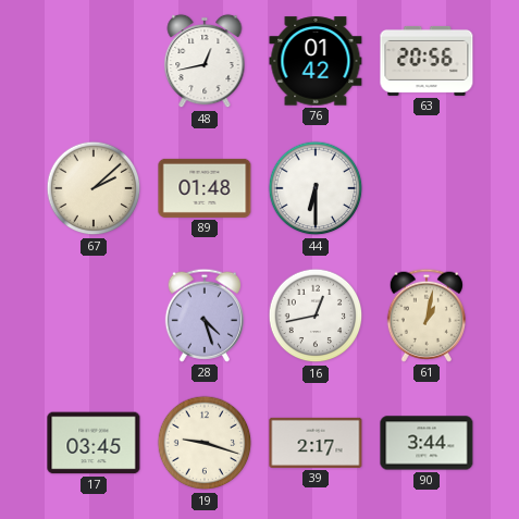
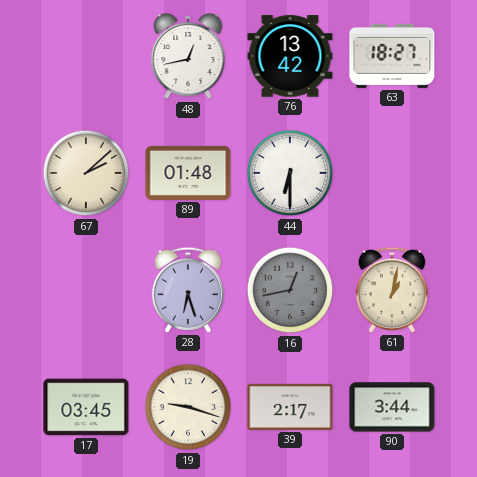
76: 01:42 -> 13:42 (290, 56)
63: 20:56 -> 18:27 (392, 56)
28: 4:27 -> 6:27 (188, 290)
16 dial: white -> grey (290, 290)
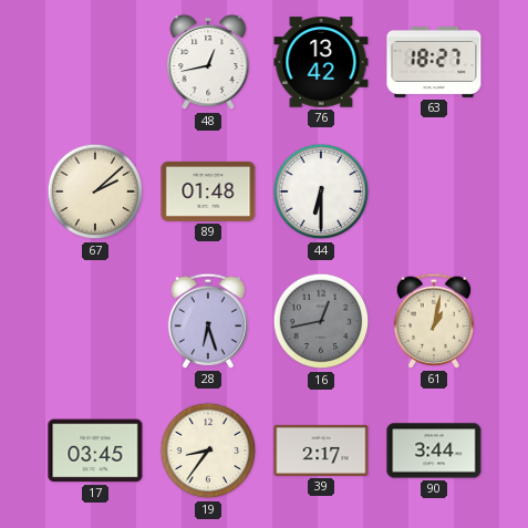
19: 9:18 -> 8:36 (208, 451)
